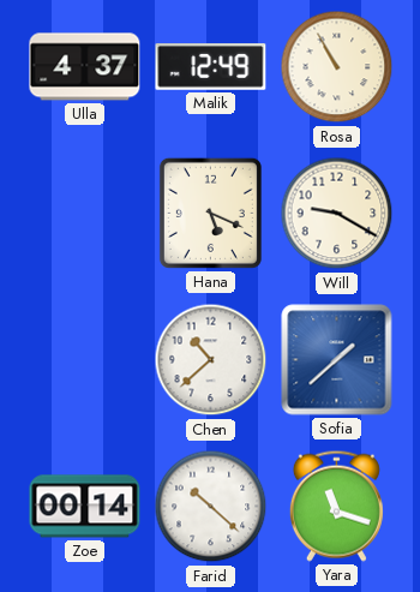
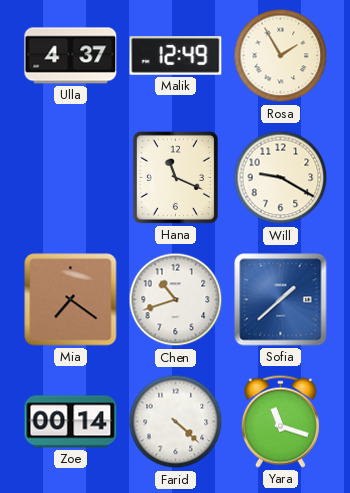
Rosa: 10:55 -> 1:55 (281, 56)
Hana: 5:19 -> 11:19 (175, 177)
Mia: none -> 7:21 (71, 300)
Chen: 10:38 -> 10:42 (176, 300)
Farid: 10:22 -> 4:22 (176, 422)
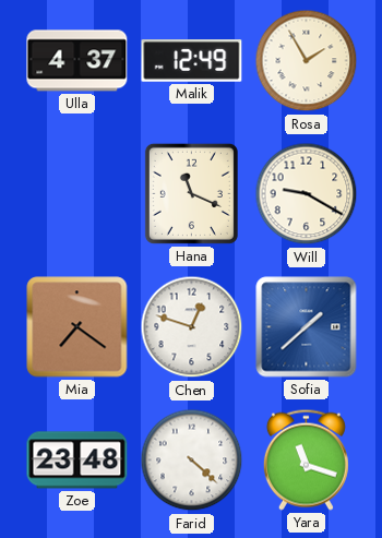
Chen: 10:42 -> 12:48 (192, 327)
Zoe: 00:14 -> 23:48 (77, 461)
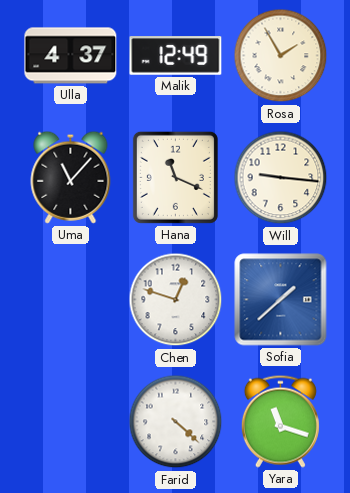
Uma: none -> 11:07 (71, 177)
Will: 9:20 -> 9:16 (281, 178)
Mia: 7:21 -> none (77, 327)
Zoe: 23:48 -> none (77, 461)
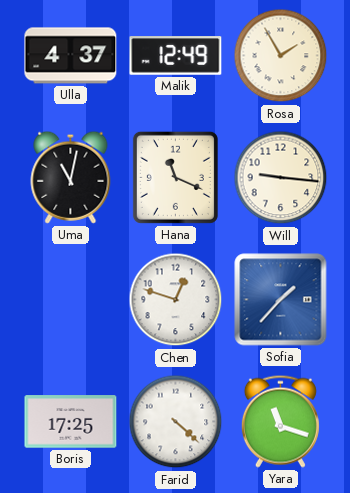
Uma: 11:07 -> 11:02 (71, 177)
Sofia: 1:38 -> 1:37 (281, 300)
Boris: none -> 17:25 (71, 422)
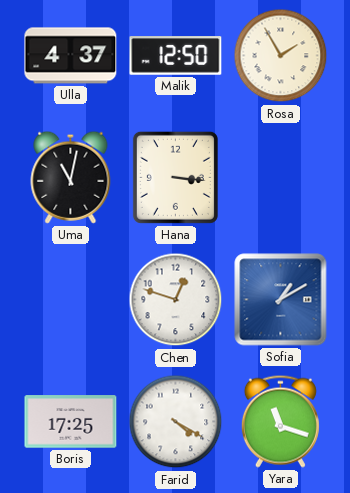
Malik: 12:49 -> 12:50 (176, 56)
Hana: 11:19 -> 3:16 (175, 177)
Will: 9:16 -> none (281, 178)
Sofia: 1:37 -> 1:10 (281, 300)
Farid: 4:22 -> 4:20 (176, 422)
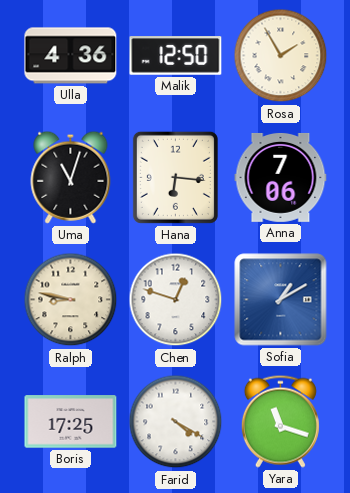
Ulla: 4:37 -> 4:36 (71, 56)
Uma: 11:02 -> 11:03 (71, 177)
Hana: 3:16 -> 6:16 (175, 177)
Anna: none -> 7:06 (281, 177)
Ralph: none -> 8:47 (71, 300)
